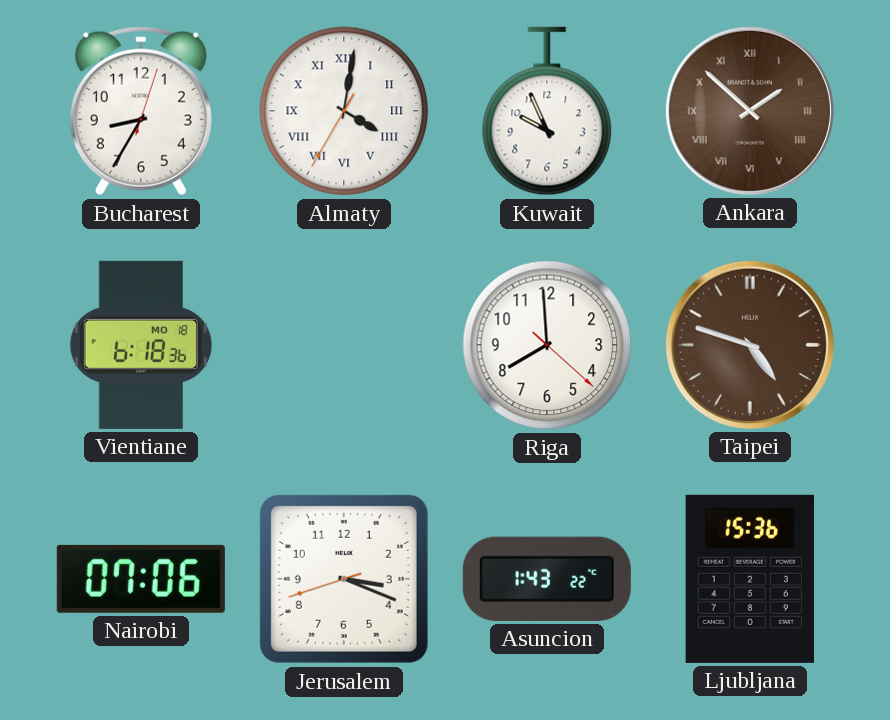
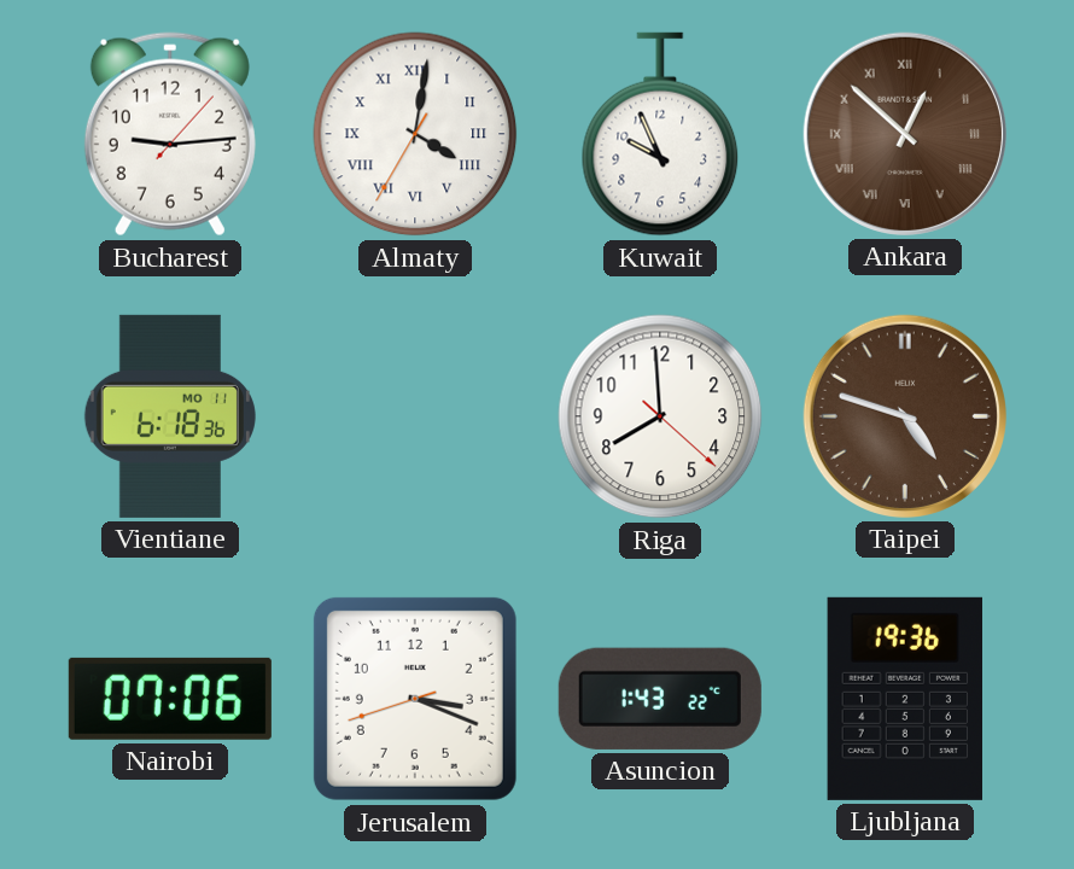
Bucharest: 8:35 -> 9:14 (170, 134)
Ankara: 1:52 -> 12:52 (905, 134)
Vientiane date: MO 18 -> MO 11 (170, 416)
Ljubljana: 15:36 -> 19:36 (904, 699)
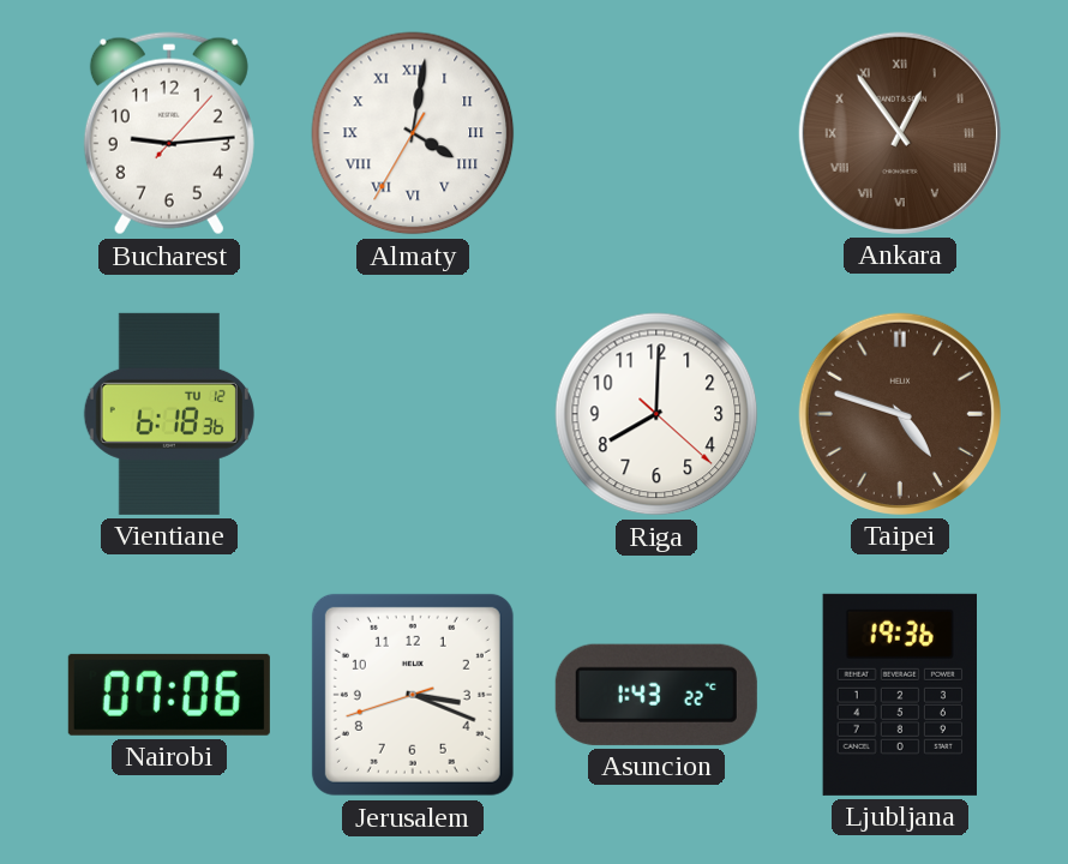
Kuwait: 9:56 -> none (660, 134)
Ankara: 12:52 -> 12:54 (900, 133)
Vientiane date: MO 11 -> TU 12 (169, 414)
Riga: 7:59 -> 8:00 (656, 414)
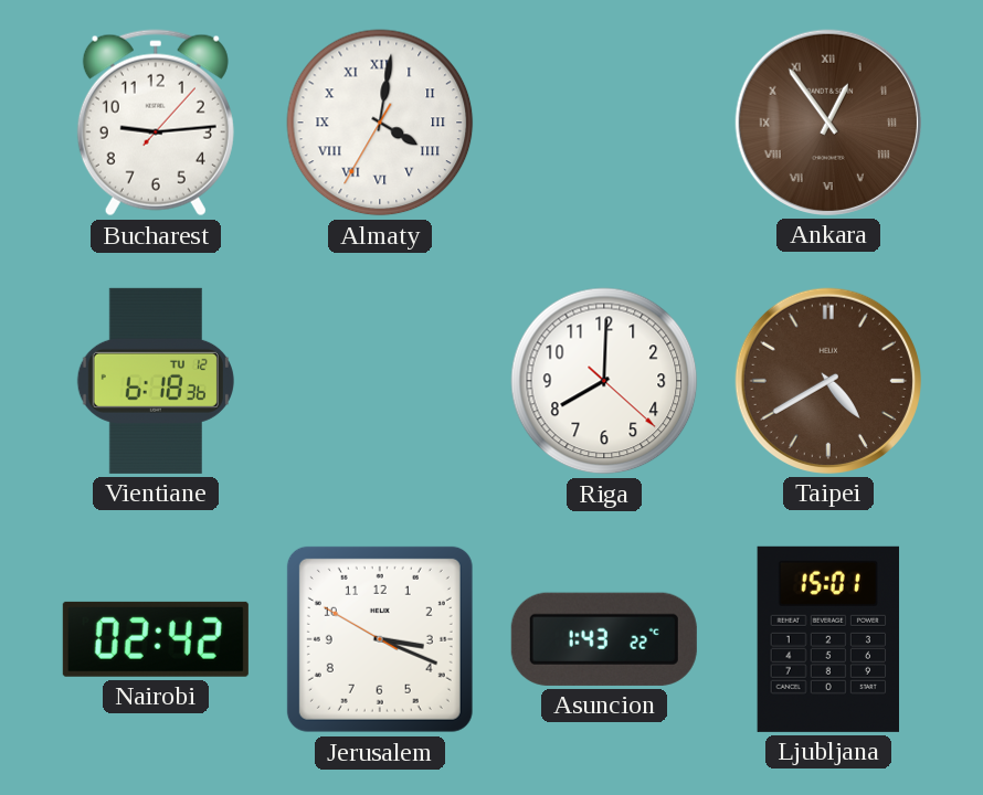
Taipei: 4:48 -> 4:40 (828, 381)
Nairobi: 07:06 -> 02:42 (156, 639)
Jerusalem: 3:18:42 -> 3:18:50 (380, 639)
Ljubljana: 19:36 -> 15:01 (827, 639)
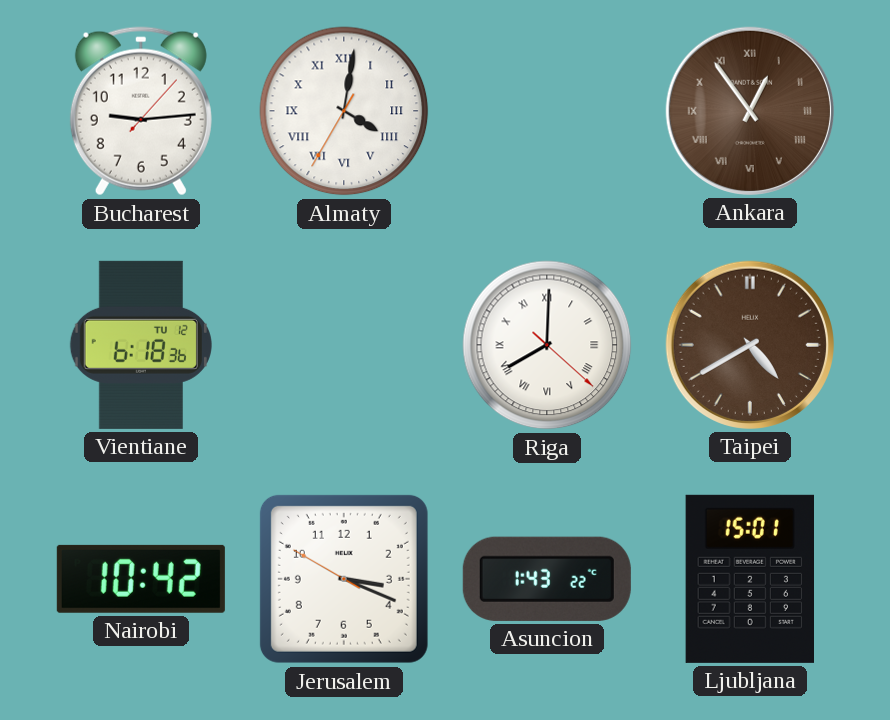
Riga numerals: Arabic -> Roman (547, 345)
Nairobi: 02:42 -> 10:42 (141, 579)
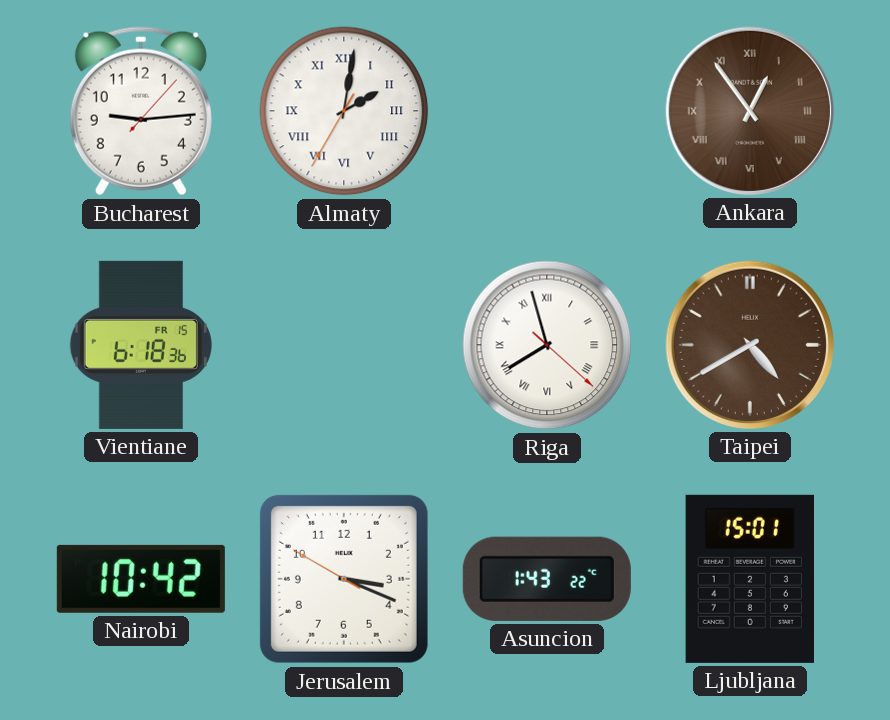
Almaty: 4:01 -> 2:01 (344, 111)
Vientiane date: TU 12 -> FR 15 (141, 345)
Riga: 8:00 -> 7:57 (547, 345)
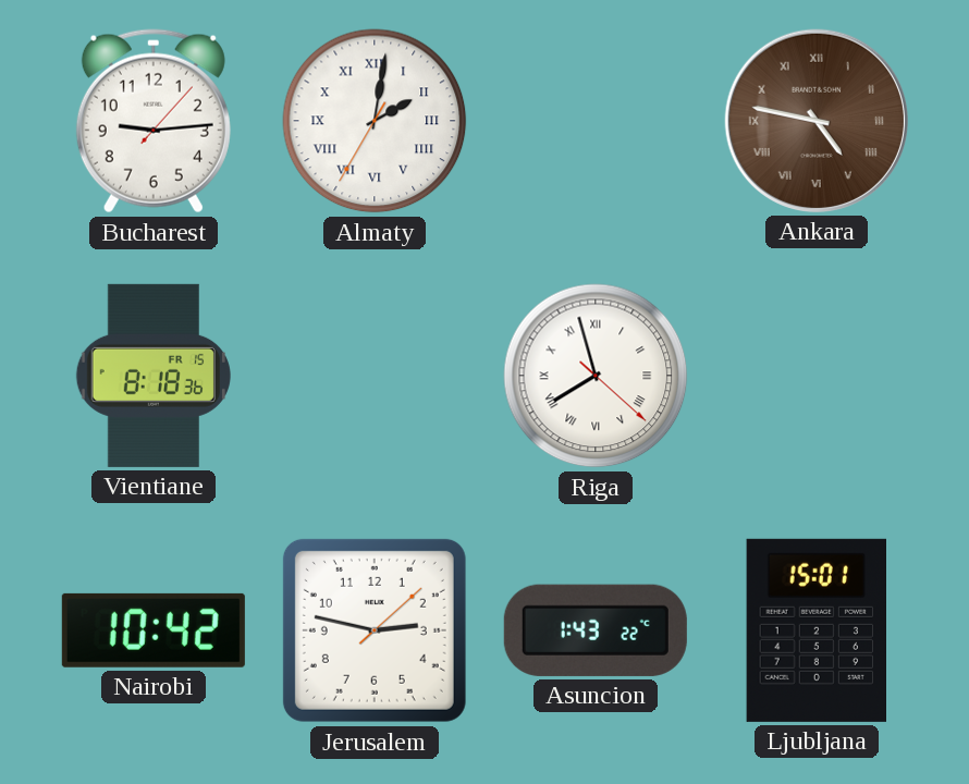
Ankara: 12:54 -> 4:47 (817, 121)
Vientiane: 6:18 -> 8:18 (154, 376)
Taipei: 4:40 -> none (750, 345)
Jerusalem: 3:18 -> 2:47 (375, 630)
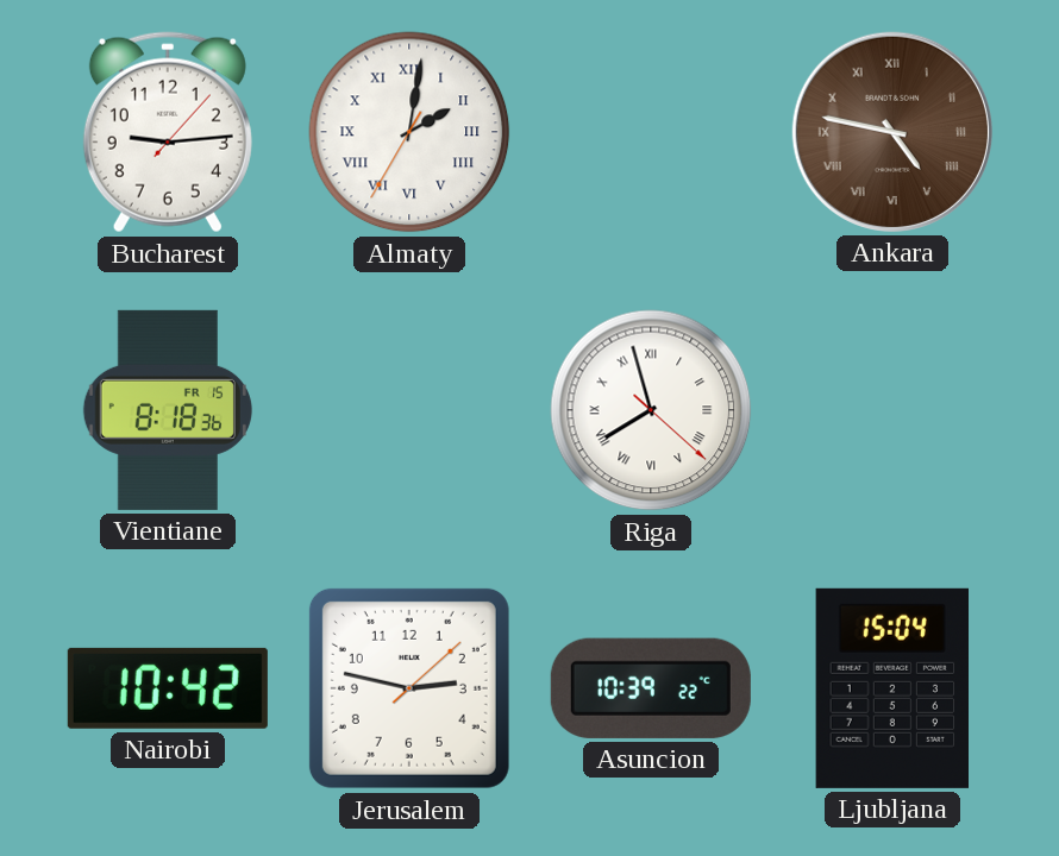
Asuncion: 1:43 -> 10:39 (651, 688)
Ljubljana: 15:01 -> 15:04 (891, 688)
